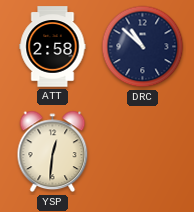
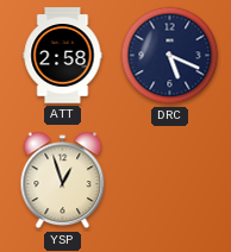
DRC: 10:52 -> 5:19 (170, 56)
YSP: 12:31 -> 12:57 (63, 181)
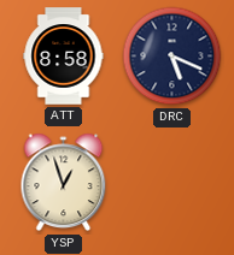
ATT: 2:58 -> 8:58 (64, 57)
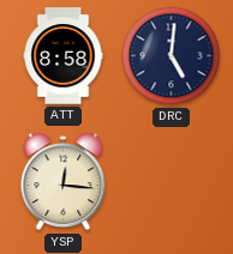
DRC: 5:19 -> 5:01 (172, 56)
YSP: 12:57 -> 12:16 (64, 182)
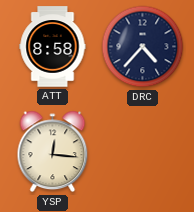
DRC: 5:01 -> 4:37 (143, 47)
